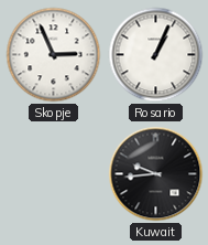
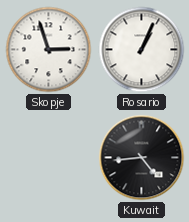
Skopje: 2:56 -> 2:57 (49, 50)
Kuwait: 9:44 -> 4:44 (142, 158)
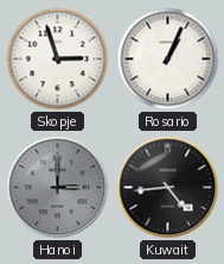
Hanoi: none -> 3:00 (58, 188)
